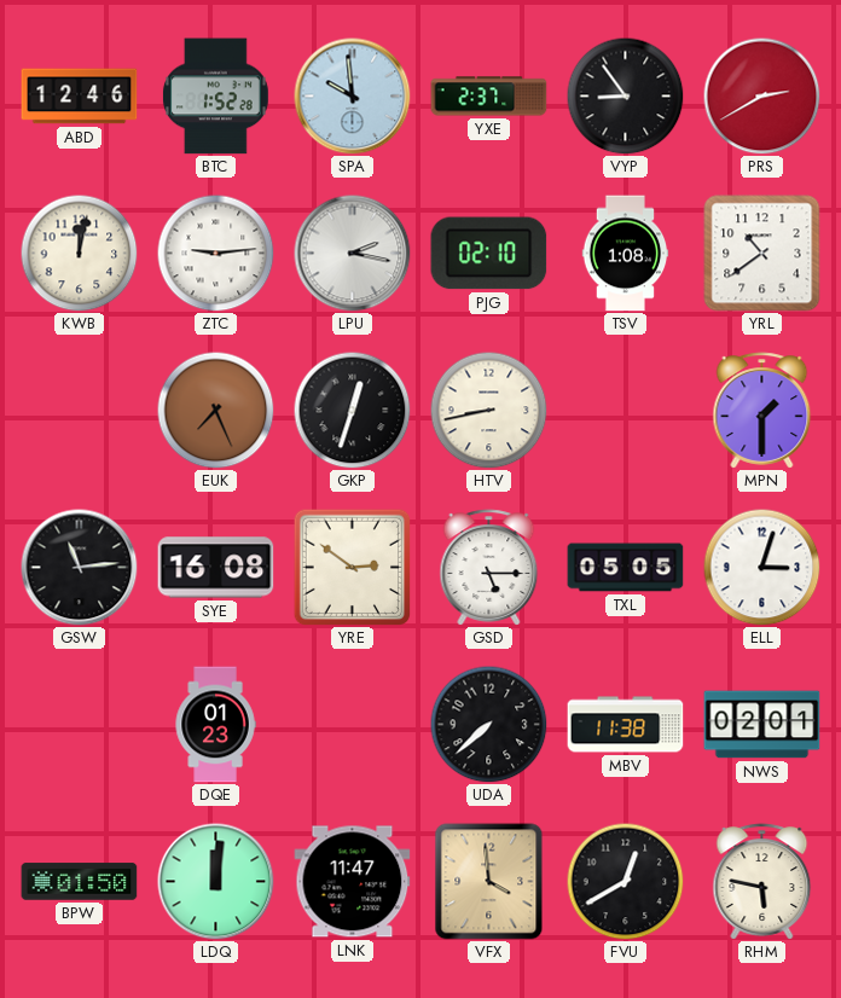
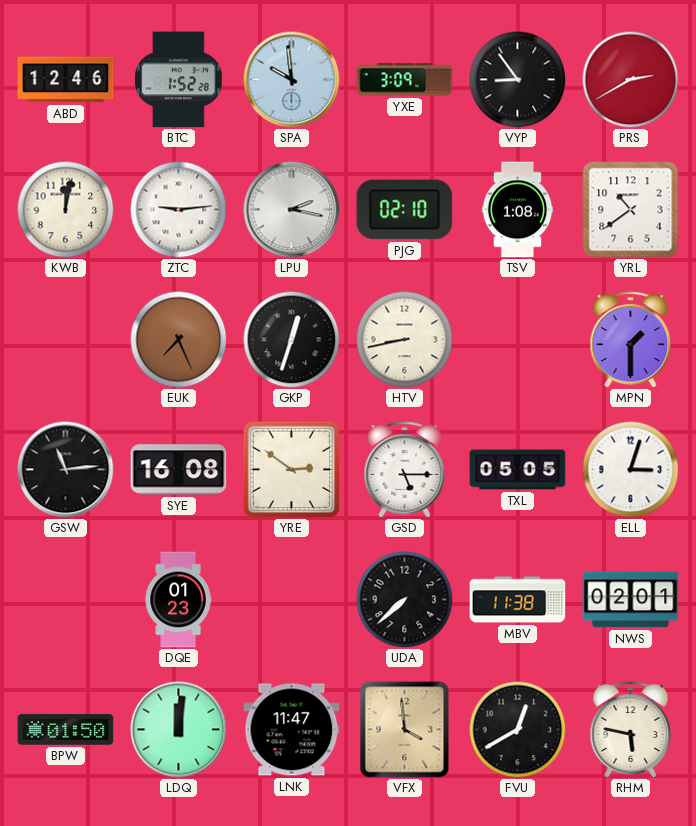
YXE: 2:37 -> 3:09 (405, 80)
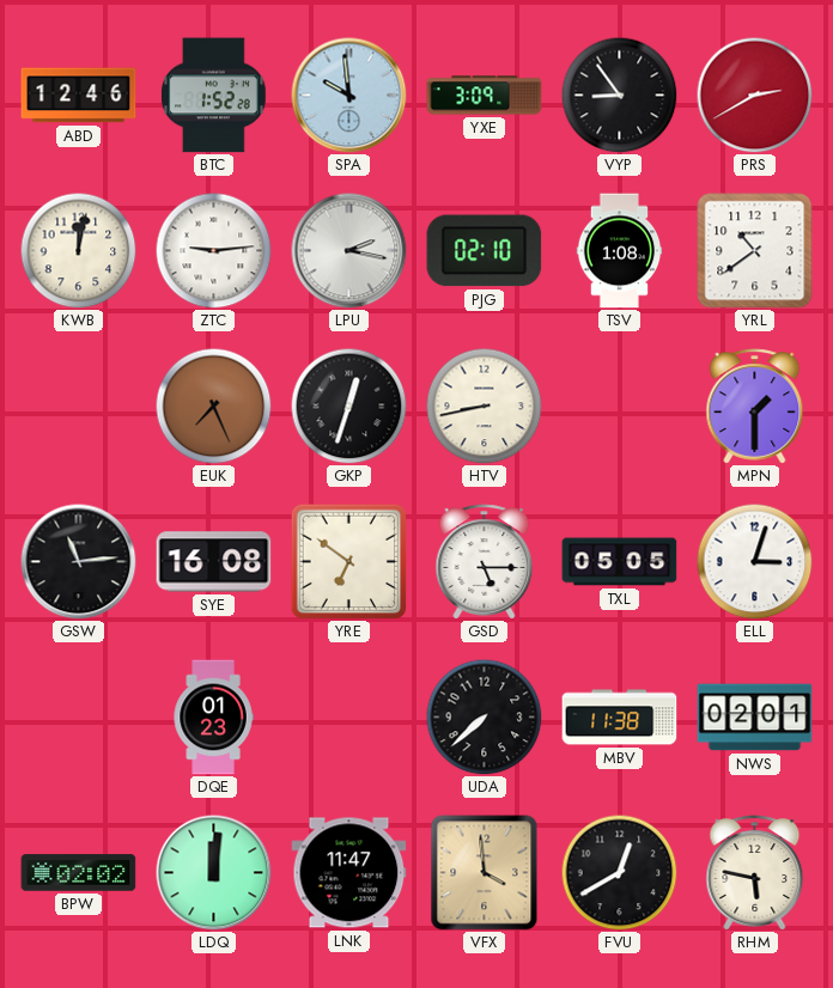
YRE: 2:51 -> 6:51 (348, 561)
BPW: 01:50 -> 02:02 (79, 873)
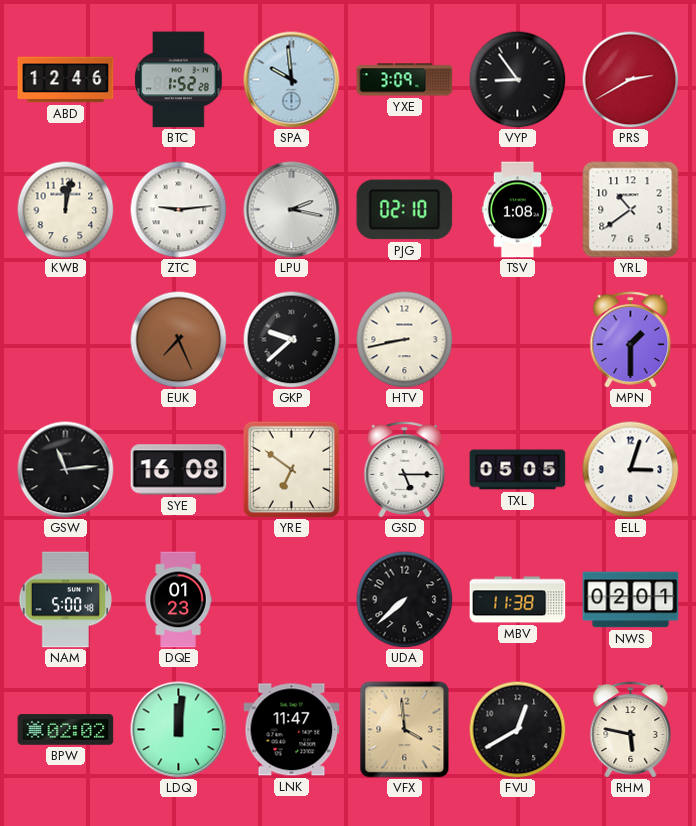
GKP: 12:33 -> 9:38 (291, 339)
NAM: none -> 5:00 (66, 600)
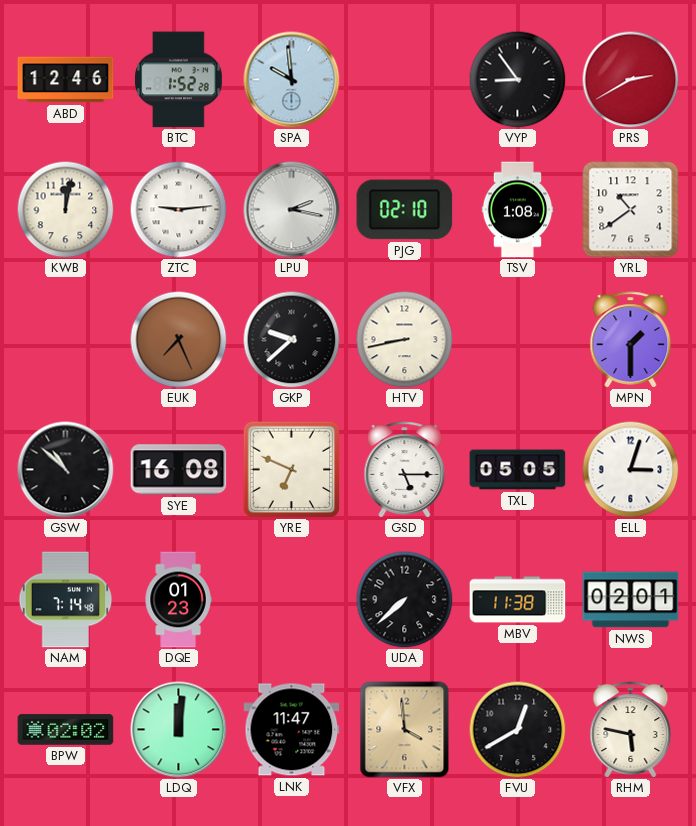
YXE: 3:09 -> none (405, 80)
GSW: 11:14 -> 10:52 (66, 470)
YRE: 6:51 -> 6:49 (291, 469)
NAM: 5:00 -> 7:14 (66, 600)
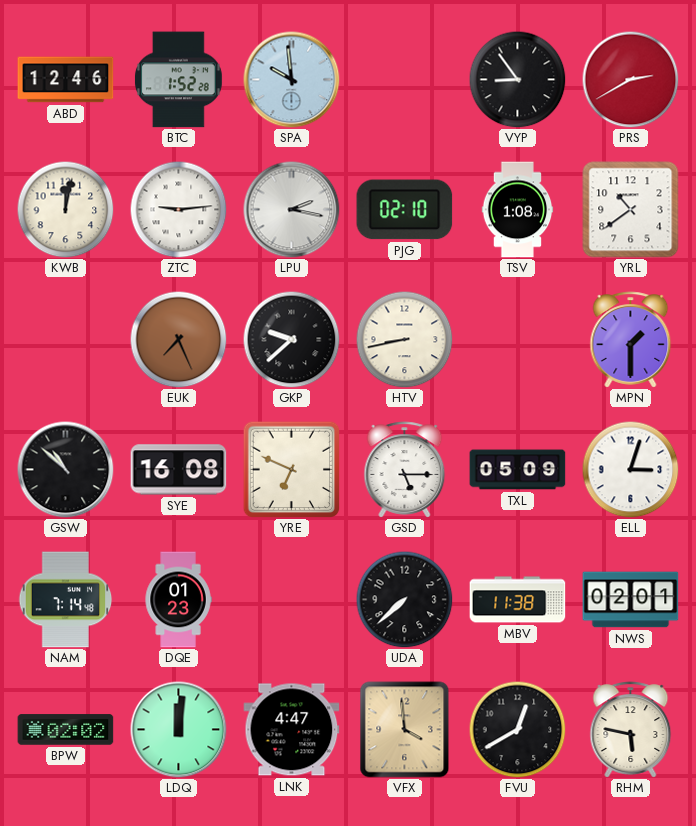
TXL: 05:05 -> 05:09 (518, 470)
LNK: 11:47 -> 4:47 (292, 730)
